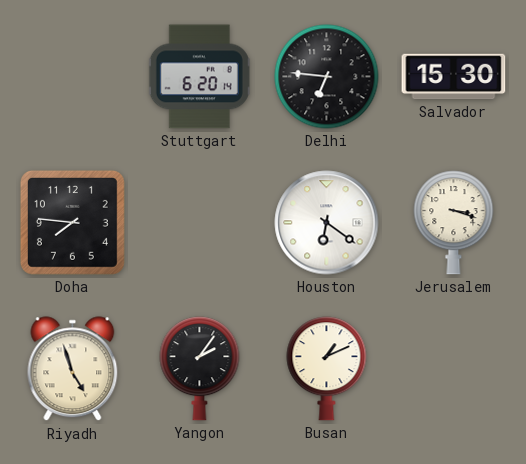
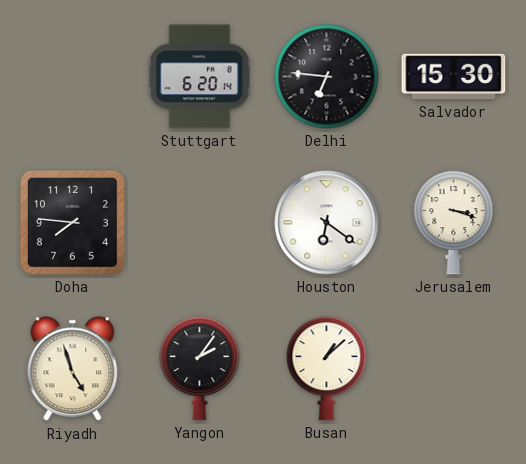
Busan: 1:11 -> 1:08 (327, 369)
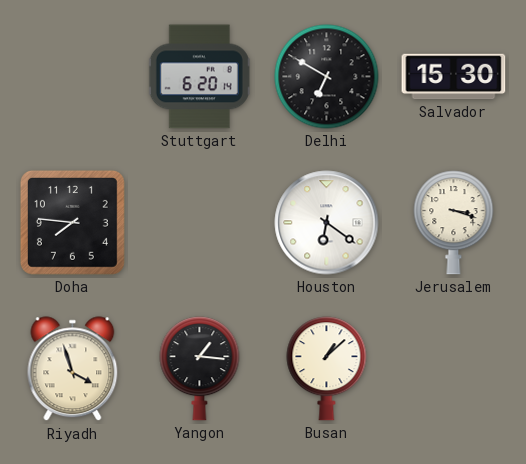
Delhi: 6:46 -> 6:50 (327, 77)
Riyadh: 4:57 -> 3:57 (73, 369)
Yangon: 2:06 -> 1:16 (200, 369)
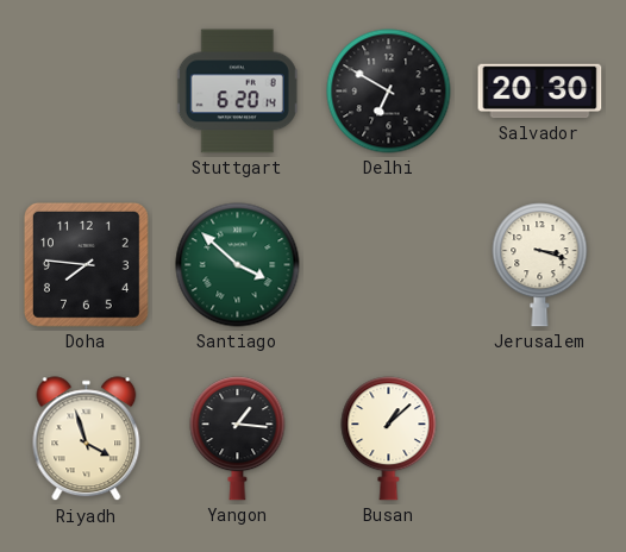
Salvador: 15:30 -> 20:30 (540, 92)
Santiago: none -> 3:52 (238, 265)
Houston: 6:21 -> none (327, 223)
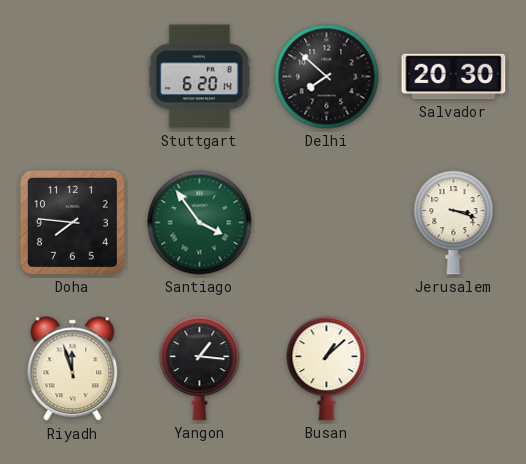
Delhi: 6:50 -> 7:52 (327, 77)
Santiago: 3:52 -> 3:54 (200, 223)
Riyadh: 3:57 -> 11:57 (73, 369)
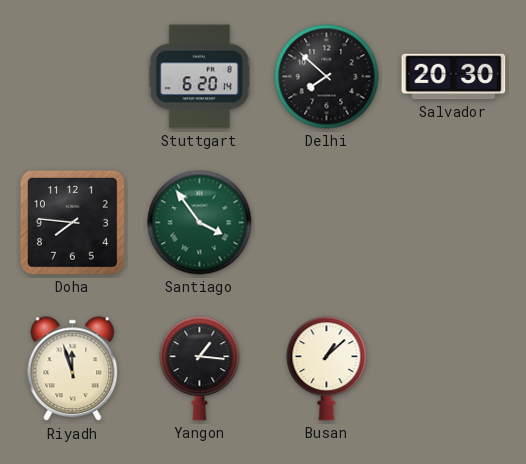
Jerusalem: 3:18 -> none (454, 223)
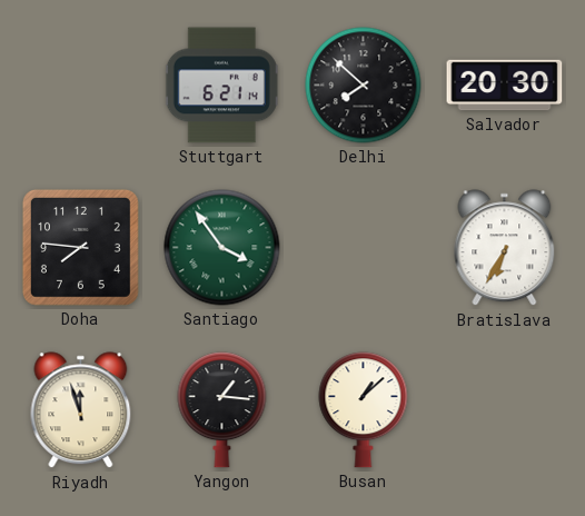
Stuttgart: 6:20 -> 6:21 (221, 86)
Bratislava: none -> 6:35 (505, 248)
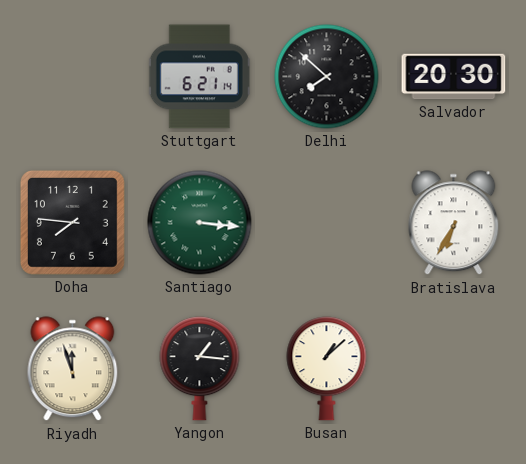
Santiago: 3:54 -> 3:16 (200, 223)
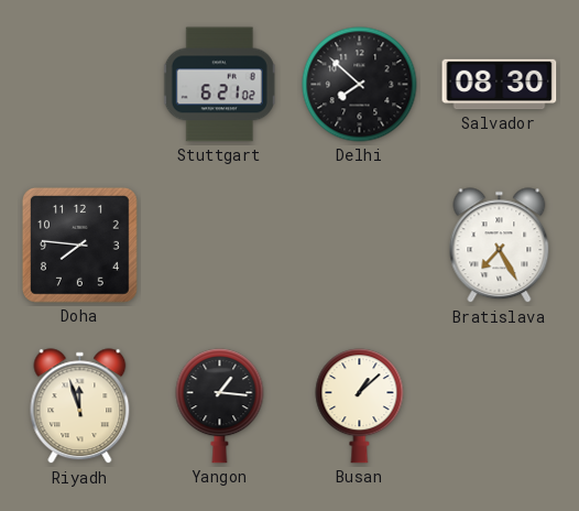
Stuttgart: 6:21:14 -> 6:21:02 (219, 85)
Salvador: 20:30 -> 08:30 (500, 85)
Santiago: 3:16 -> none (200, 223)
Bratislava: 6:35 -> 7:25 (500, 246)
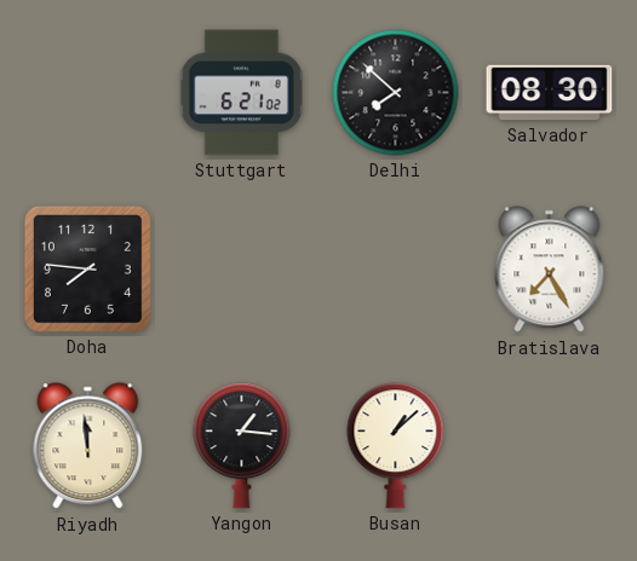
Riyadh: 11:57 -> 11:59 (88, 446)
